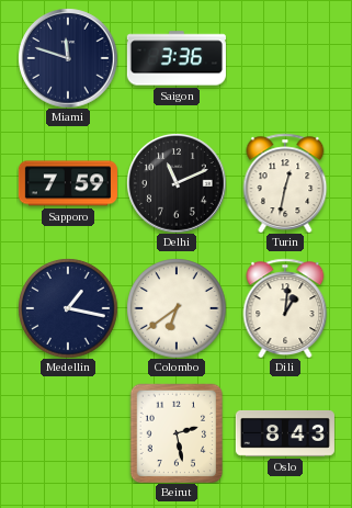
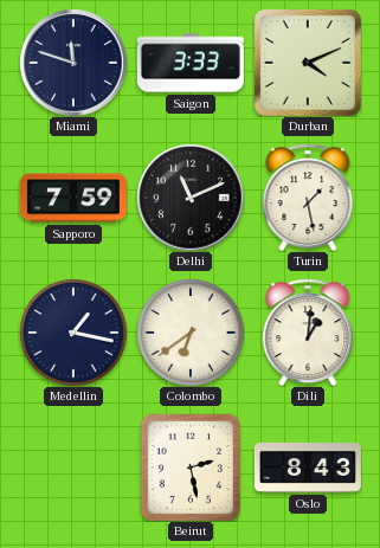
Saigon: 3:36 -> 3:33 (191, 63)
Durban: none -> 4:11 (308, 63)
Turin: 12:32 -> 1:28 (308, 198)
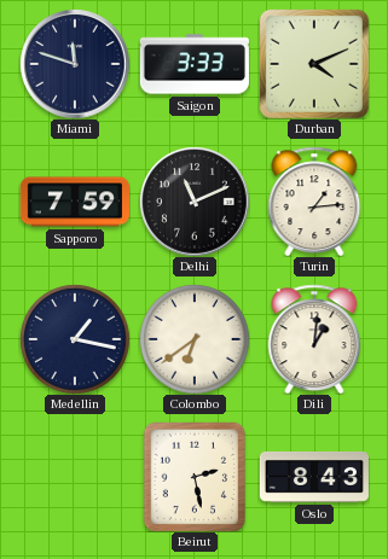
Turin: 1:28 -> 1:14 (314, 202)
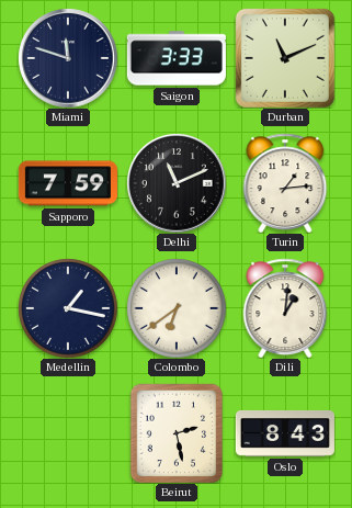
Durban: 4:11 -> 11:11 (285, 58)
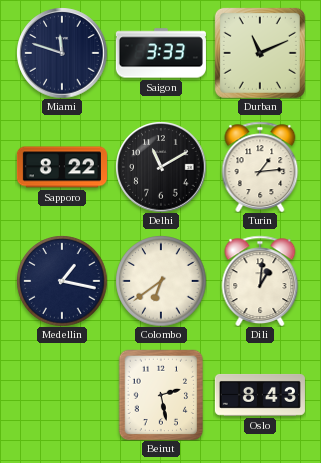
Sapporo: 7:59 -> 8:22 (62, 167)
Delhi: 11:11 -> 11:10 (161, 167)
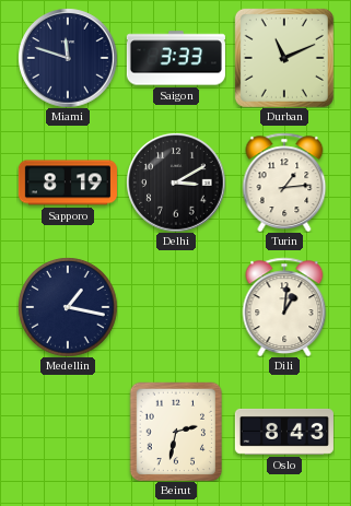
Sapporo: 8:22 -> 8:19 (68, 183)
Delhi: 11:10 -> 3:10 (176, 183)
Colombo: 6:39 -> none (161, 281)
Beirut: 2:28 -> 2:32 (176, 432)
